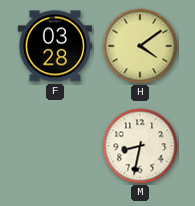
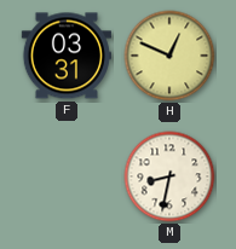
F: 03:28 -> 03:31 (65, 56)
H: 4:09 -> 12:49 (169, 56)
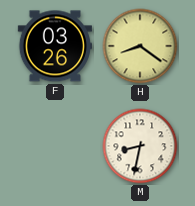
F: 03:31 -> 03:26 (54, 46)
H: 12:49 -> 8:21 (140, 46)
